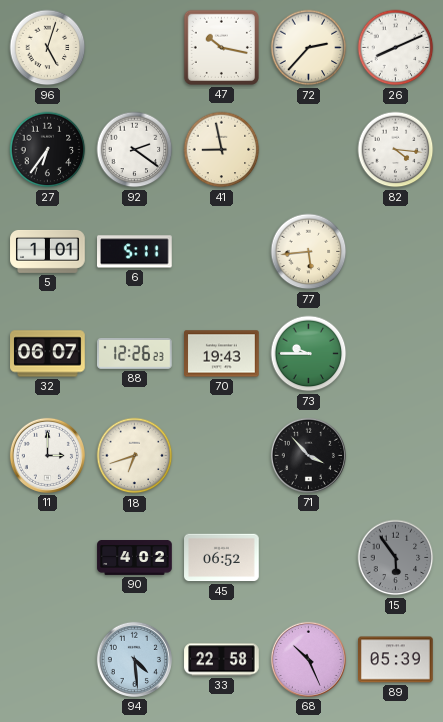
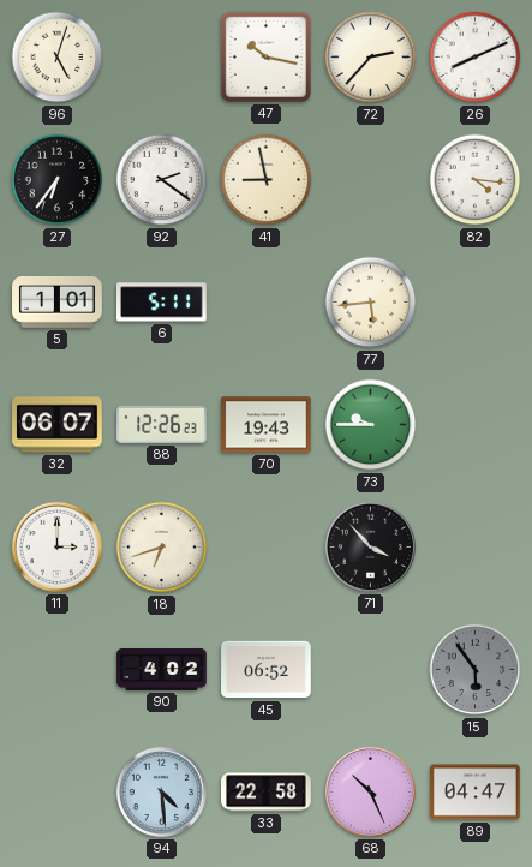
89: 05:39 -> 04:47 (476, 793)
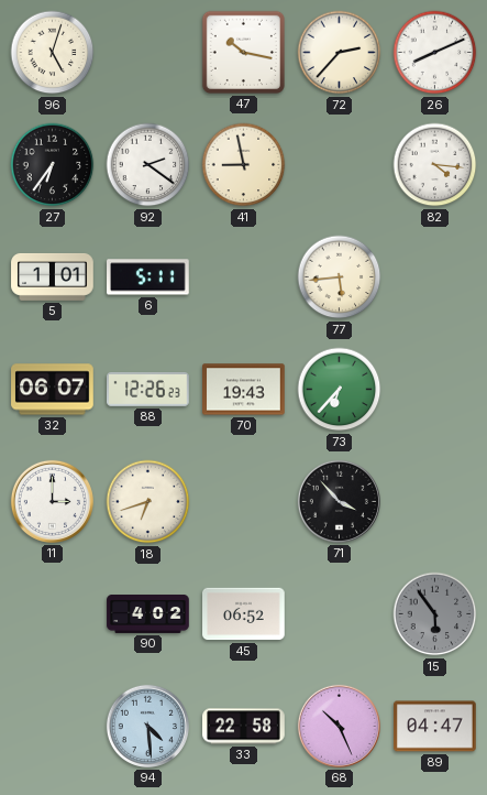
73: 9:45 -> 6:37 (340, 390)
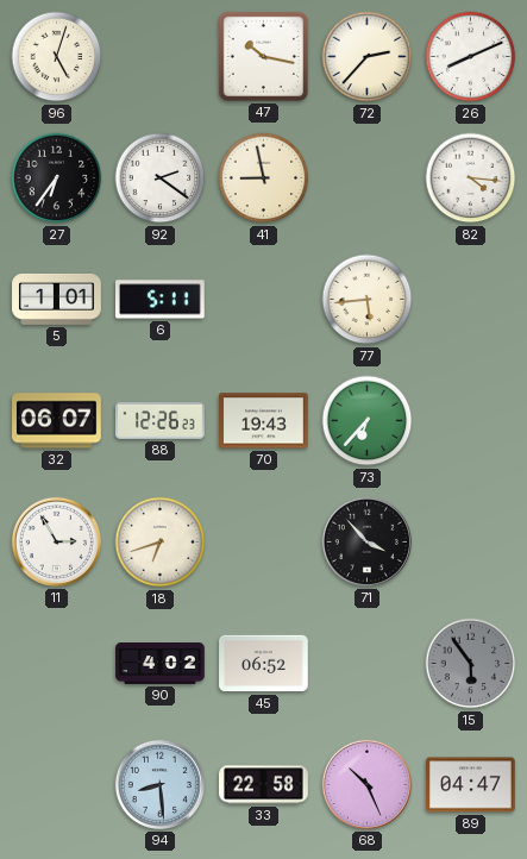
11: 3:00 -> 2:55 (56, 541)
94: 4:29 -> 8:29 (159, 784)
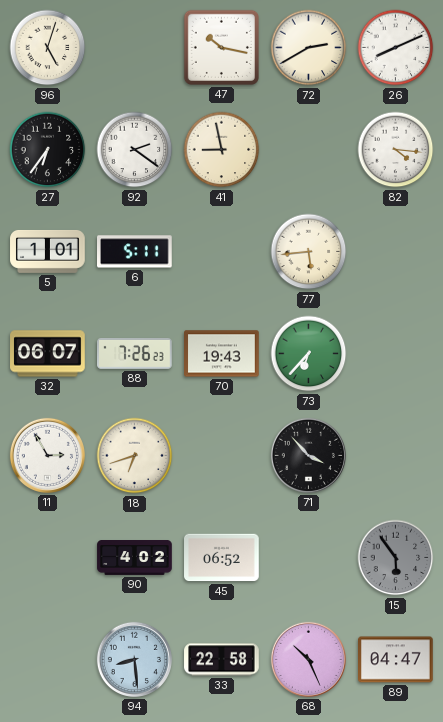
72: 2:37 -> 2:40 (309, 48)
88: 12:26 -> 7:26 (135, 354)
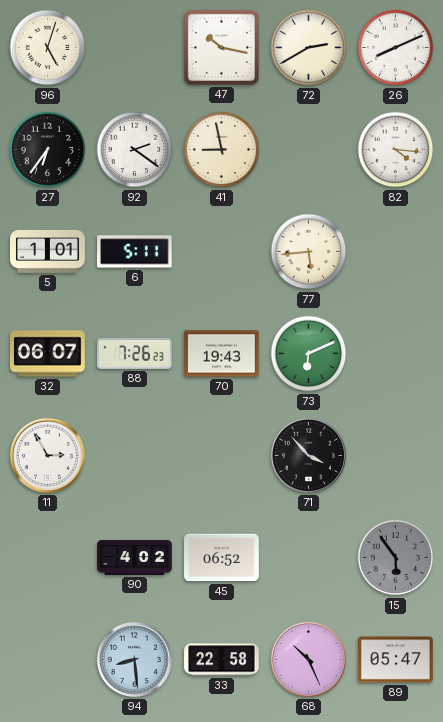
73: 6:37 -> 6:11 (309, 354)
18: 6:42 -> none (135, 456)
89: 04:47 -> 05:47 (396, 660)
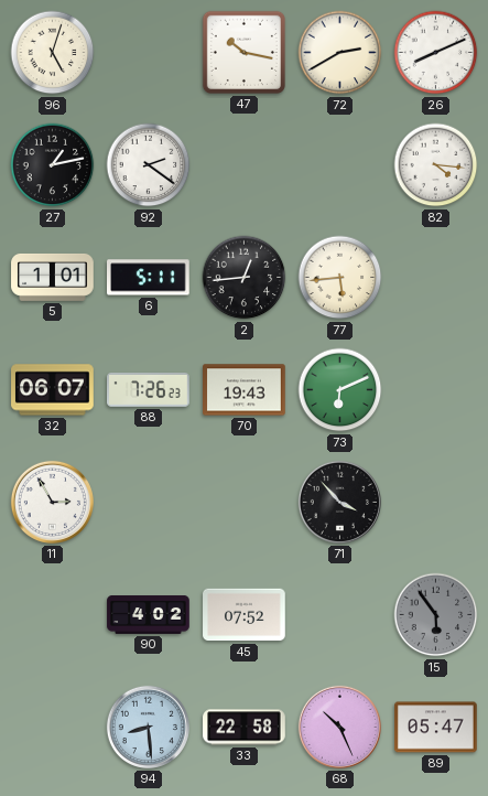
27: 6:36 -> 1:13 (53, 165)
41: 8:58 -> none (222, 150)
2: none -> 12:44 (245, 278)
45: 06:52 -> 07:52 (245, 615)
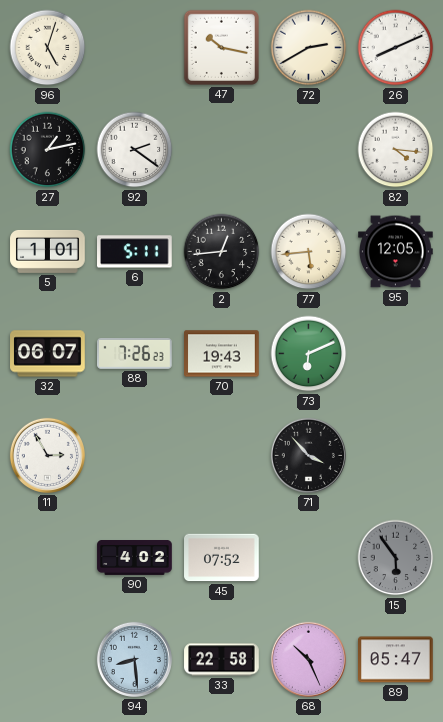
95: none -> 12:05 (396, 252)
